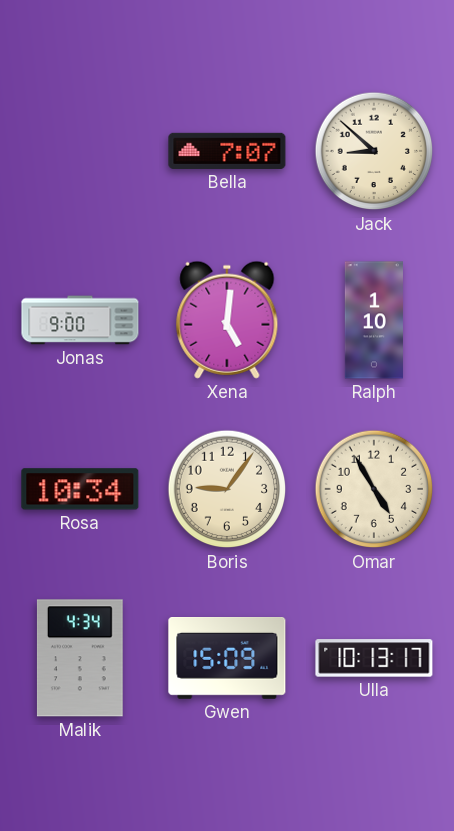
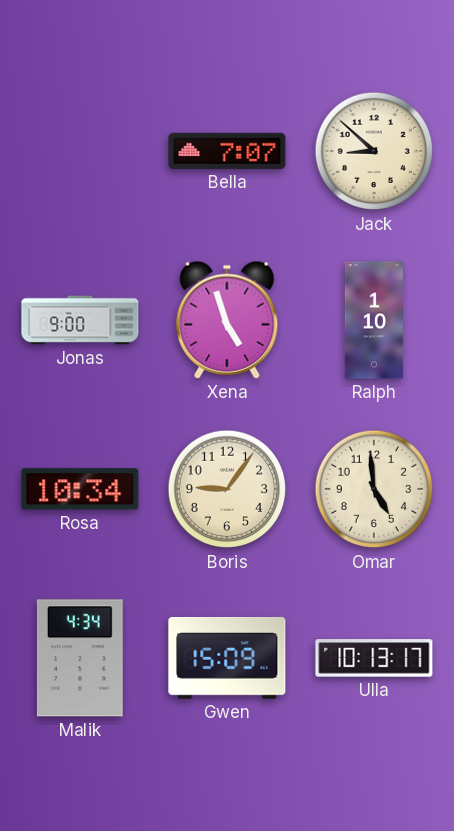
Xena: 5:01 -> 4:57 (227, 320)
Omar: 4:55 -> 4:59 (374, 489)
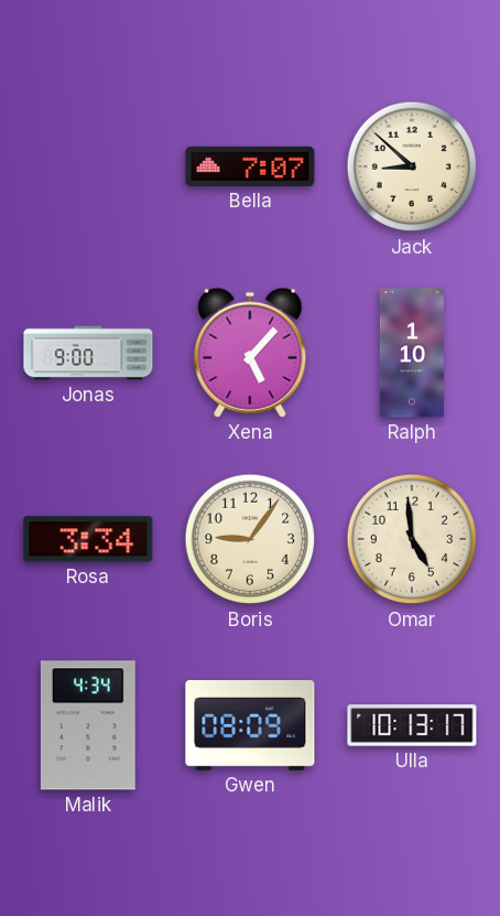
Xena: 4:57 -> 5:07 (250, 353)
Rosa: 10:34 -> 3:34 (88, 539)
Gwen: 15:09 -> 08:09 (250, 726)
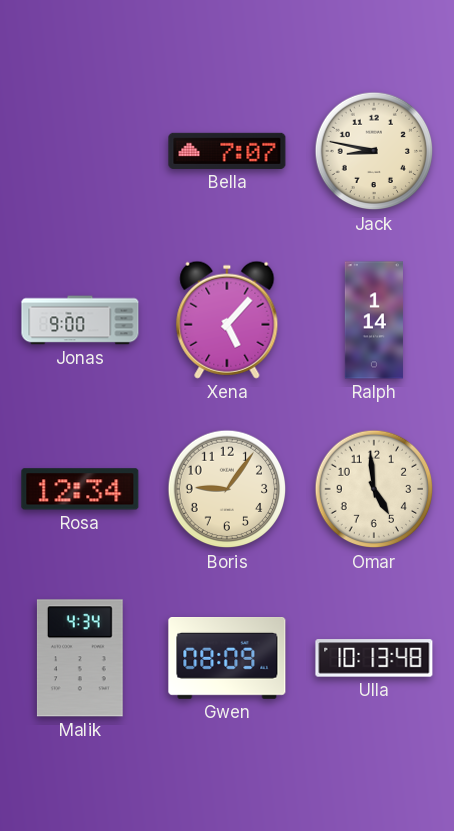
Jack: 8:52 -> 8:47 (374, 151)
Ralph: 1:10 -> 1:14 (374, 320)
Rosa: 3:34 -> 12:34 (80, 489)
Ulla: 10:13:17 -> 10:13:48 (374, 658)
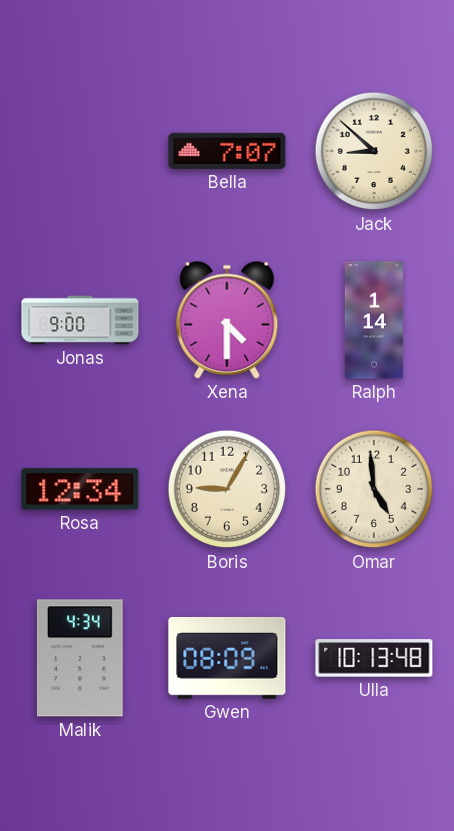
Jack: 8:47 -> 8:52 (374, 151)
Xena: 5:07 -> 4:30 (227, 320)
Boris: 9:06 -> 9:05 (227, 489)
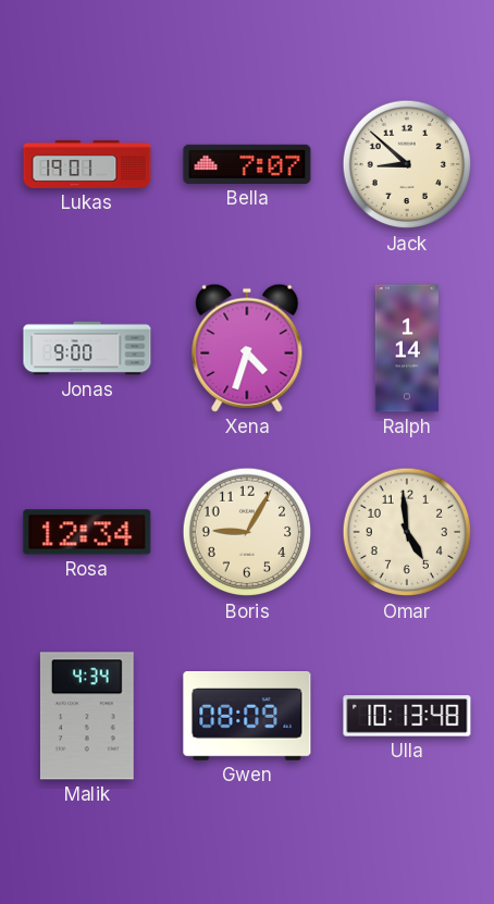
Lukas: none -> 19:01 (87, 164)
Xena: 4:30 -> 4:33 (247, 348)
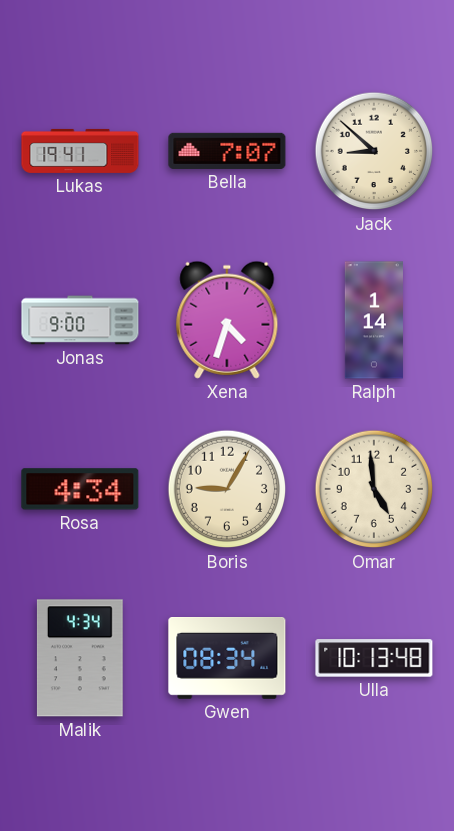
Lukas: 19:01 -> 19:41 (80, 151)
Rosa: 12:34 -> 4:34 (80, 489)
Gwen: 08:09 -> 08:34 (227, 659)
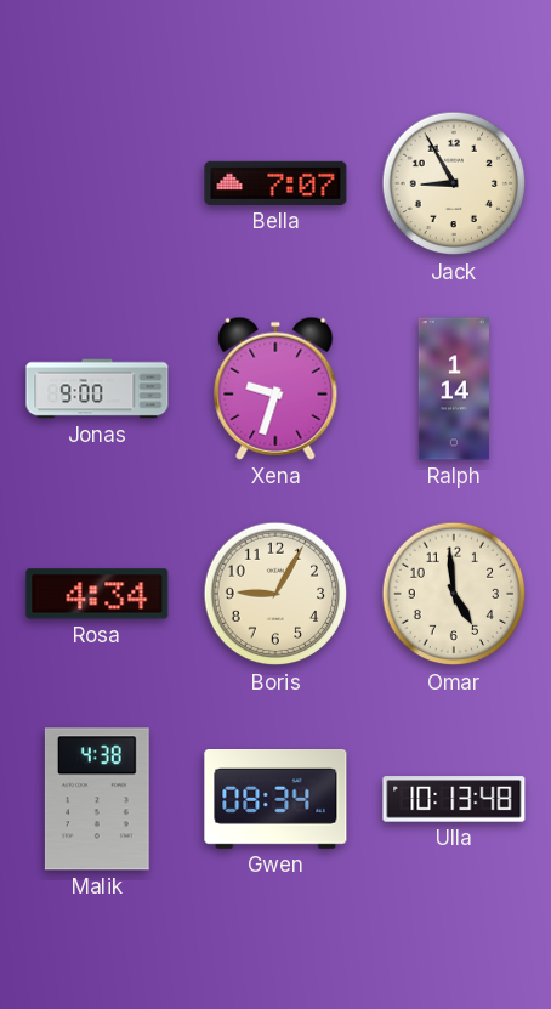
Lukas: 19:41 -> none (80, 151)
Jack: 8:52 -> 8:55 (454, 183)
Xena: 4:33 -> 9:33 (275, 389)
Malik: 4:34 -> 4:38 (97, 799)
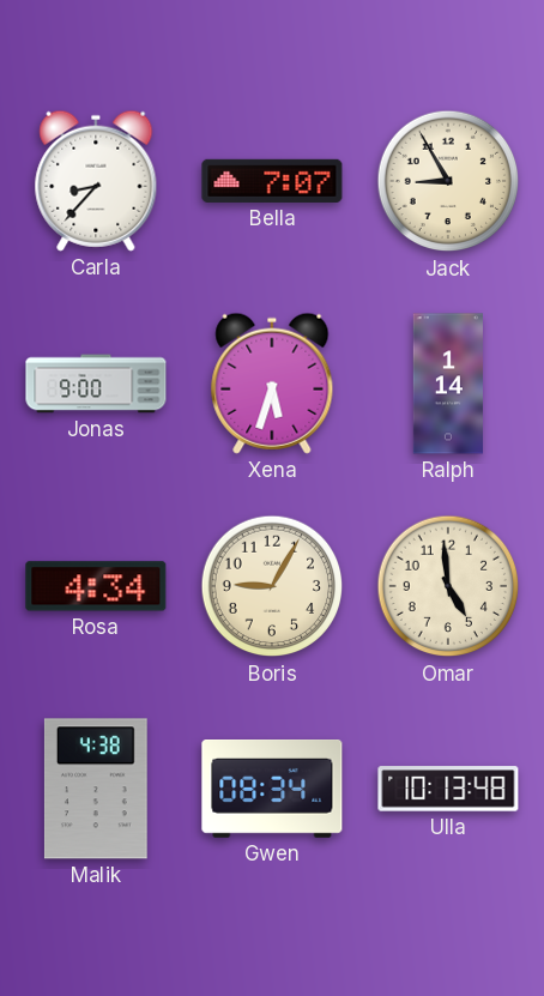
Carla: none -> 8:37 (96, 181)
Xena: 9:33 -> 5:33 (272, 384)
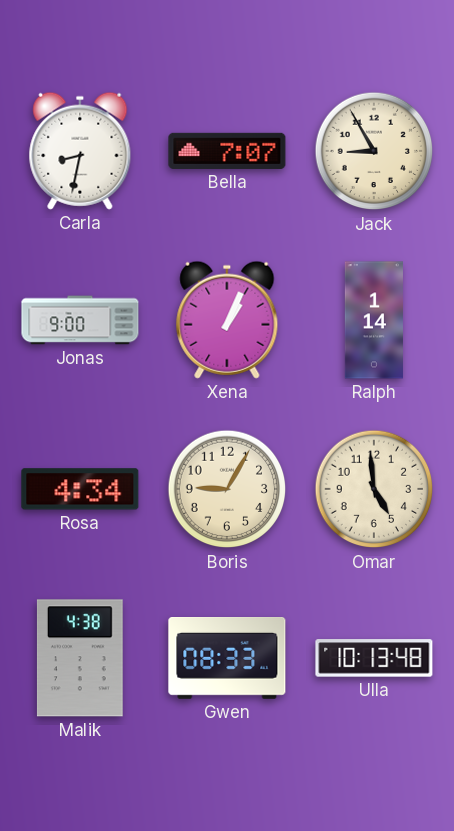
Carla: 8:37 -> 8:32 (80, 151)
Xena: 5:33 -> 1:04 (227, 320)
Gwen: 08:34 -> 08:33 (227, 659)
